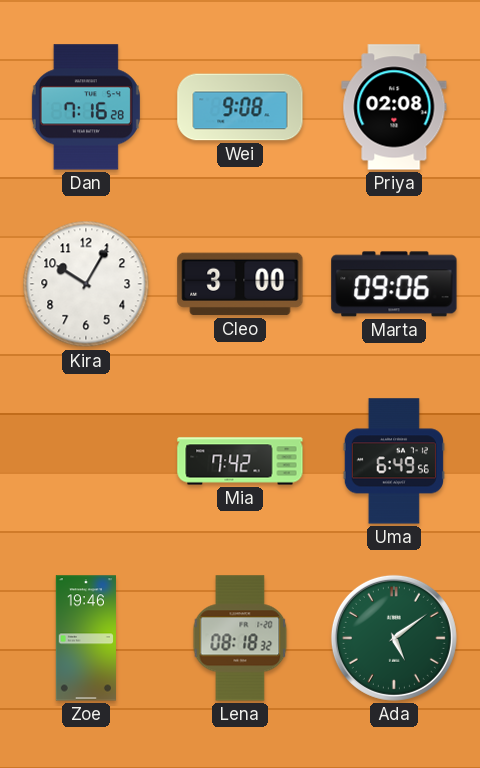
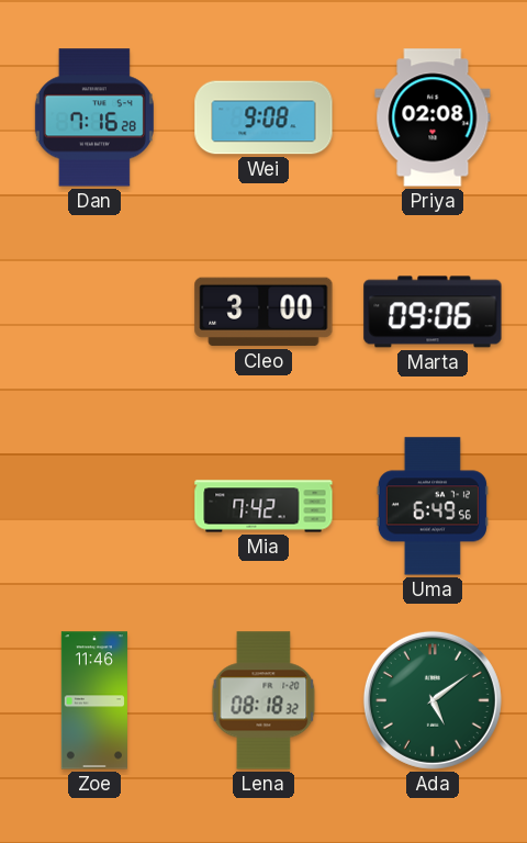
Kira: 10:05 -> none (86, 284)
Zoe: 19:46 -> 11:46 (94, 700)
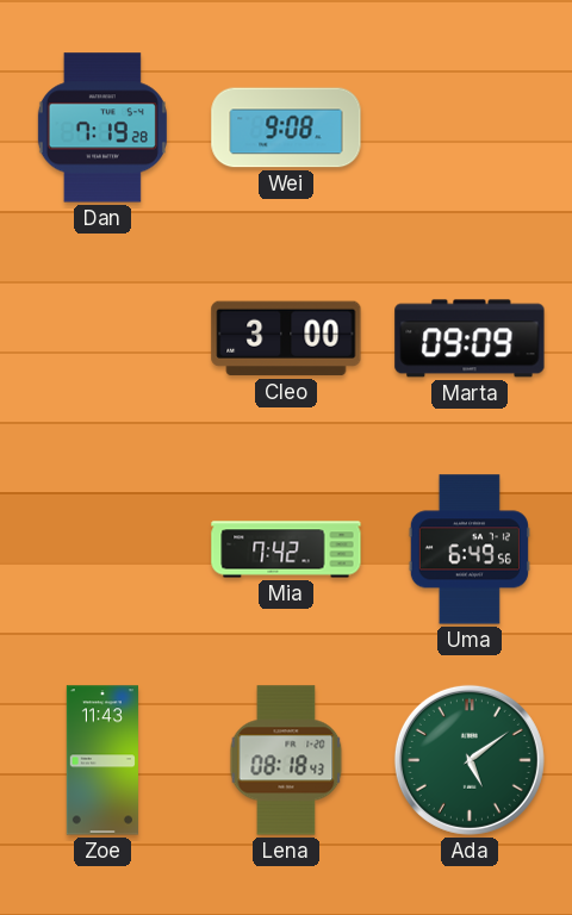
Dan: 7:16 -> 7:19 (102, 127)
Priya: 02:08 -> none (433, 117)
Marta: 09:06 -> 09:09 (470, 338)
Zoe: 11:46 -> 11:43 (102, 760)
Lena: 08:18:32 -> 08:18:43 (286, 760)
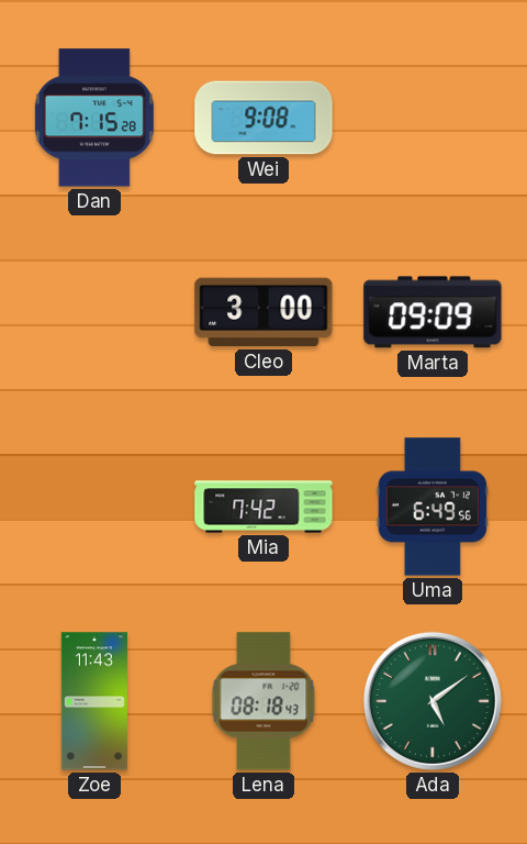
Dan: 7:19 -> 7:15 (94, 118)
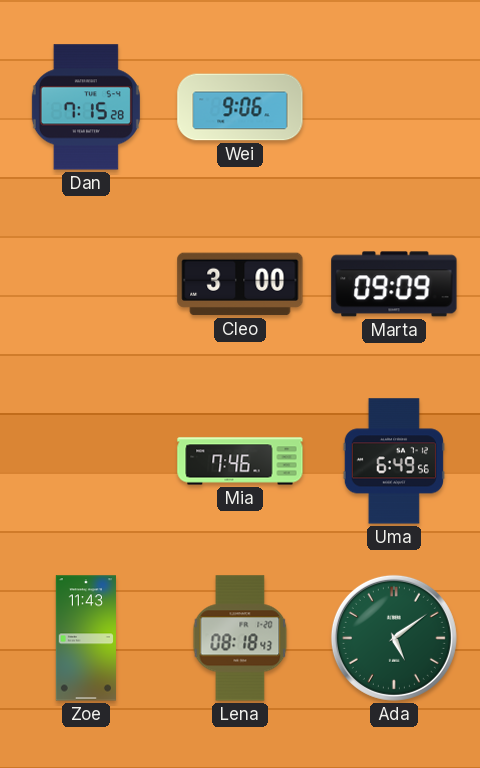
Wei: 9:08 -> 9:06 (240, 107)
Mia: 7:42 -> 7:46 (240, 461)
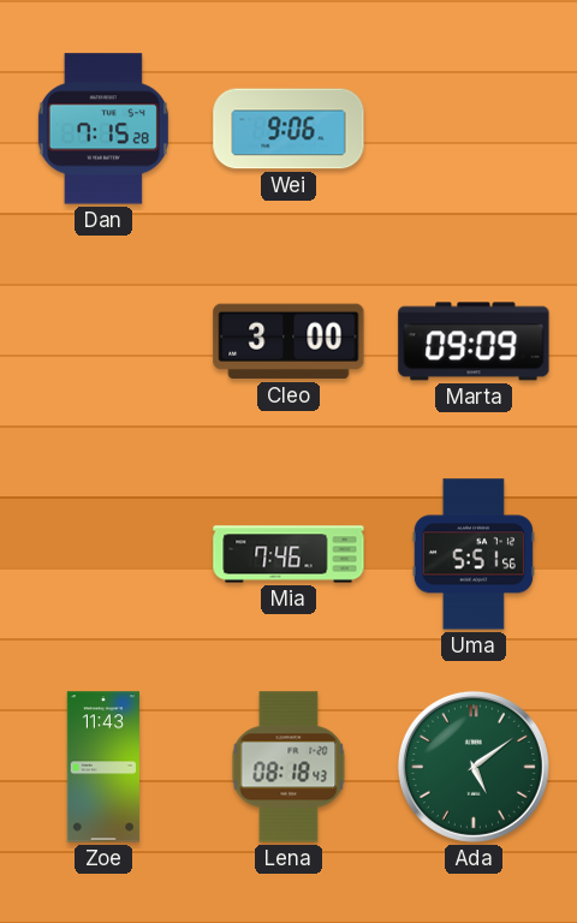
Uma: 6:49 -> 5:51 (474, 554)
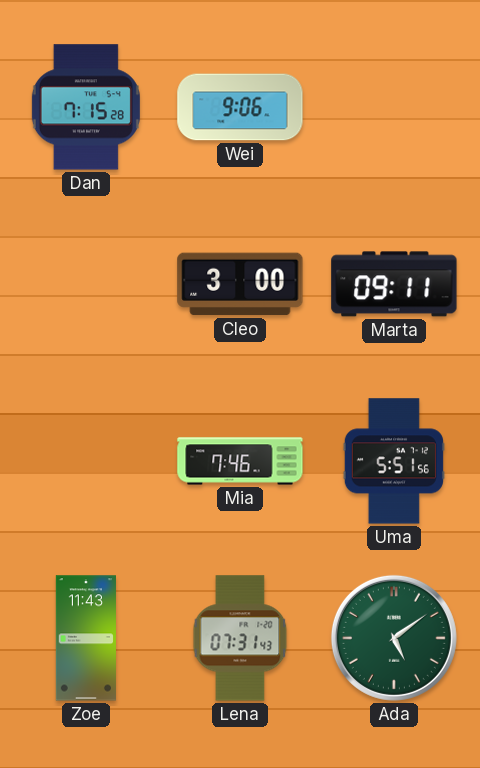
Marta: 09:09 -> 09:11 (394, 284)
Lena: 08:18 -> 07:31 (240, 638)
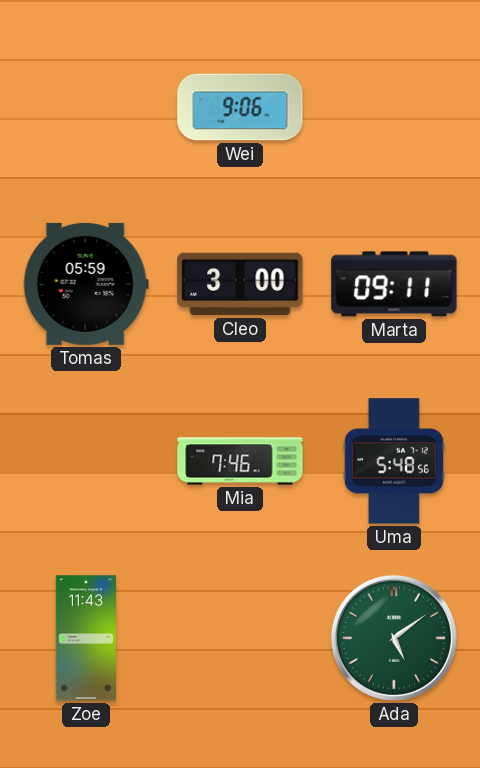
Dan: 7:15 -> none (86, 107)
Tomas: none -> 05:59 (86, 284)
Uma: 5:51 -> 5:48 (394, 461)
Lena: 07:31 -> none (240, 638)
